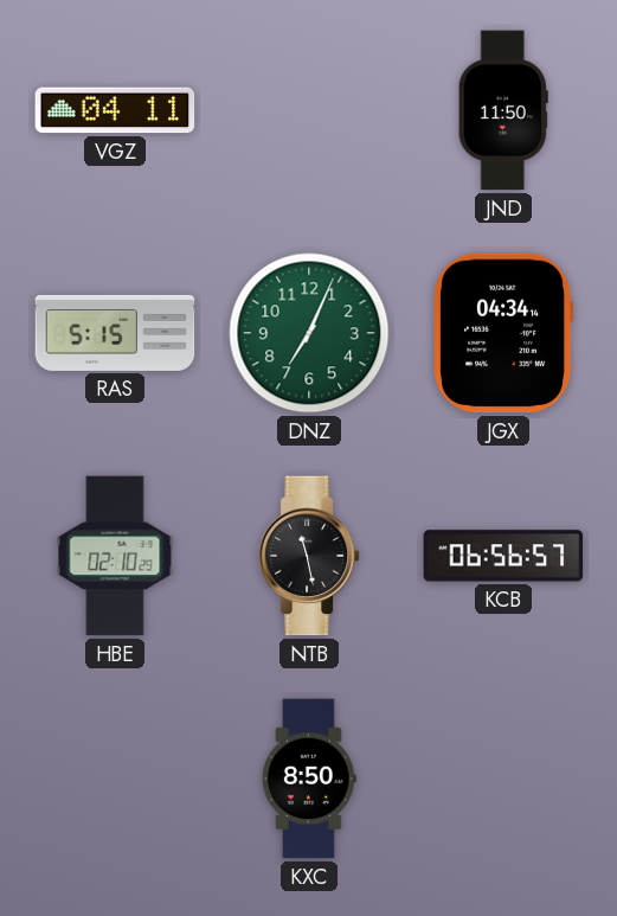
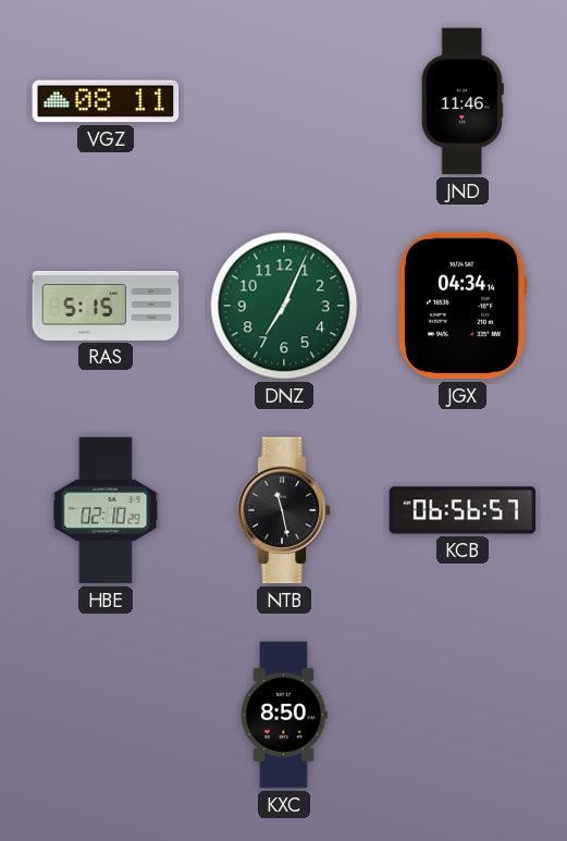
VGZ: 04:11 -> 08:11 (106, 101)
JND: 11:50 -> 11:46 (463, 101)
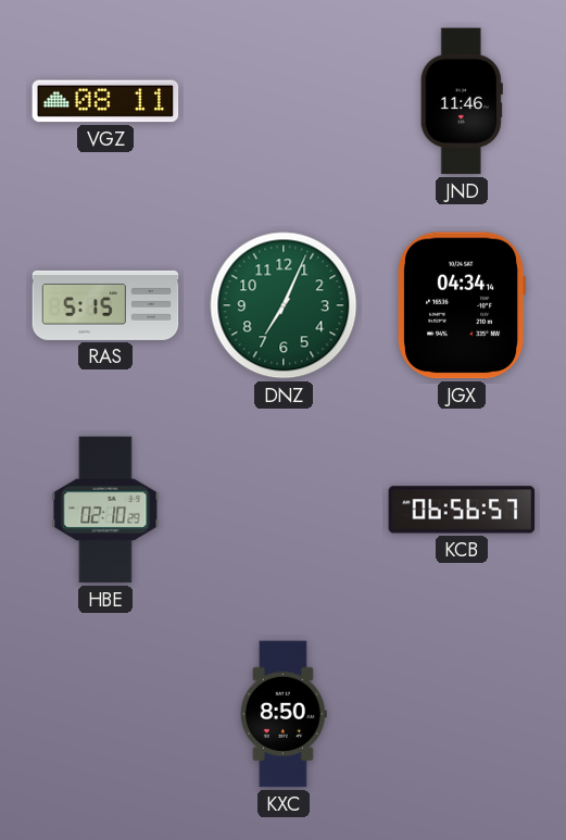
NTB: 11:28 -> none (284, 510)
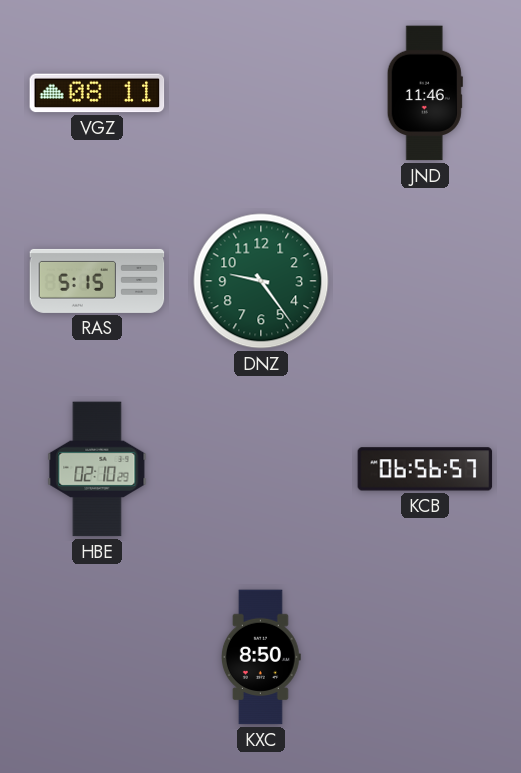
DNZ: 7:04 -> 9:24 (261, 281)
JGX: 04:34 -> none (462, 305)
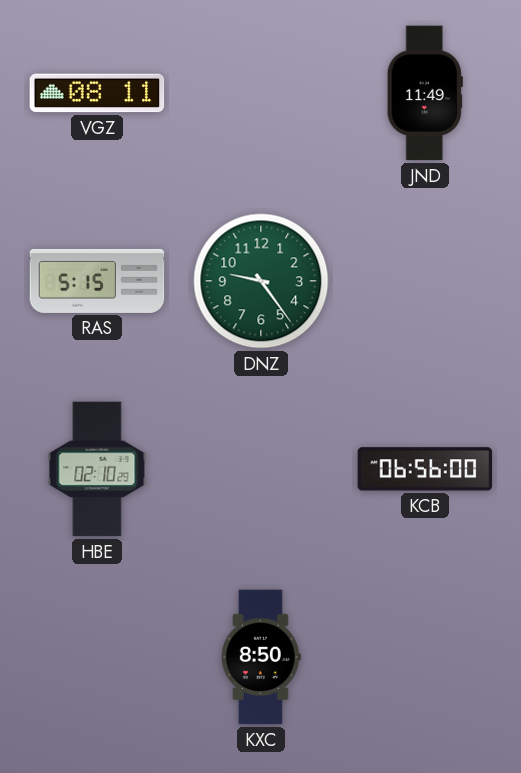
JND: 11:46 -> 11:49 (425, 93)
KCB: 06:56:57 -> 06:56:00 (425, 469)
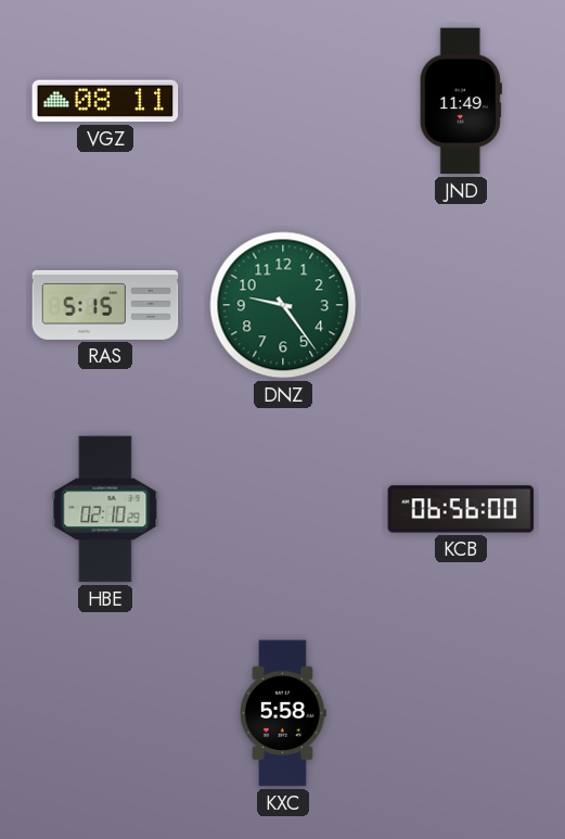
KXC: 8:50 -> 5:58 (283, 713)
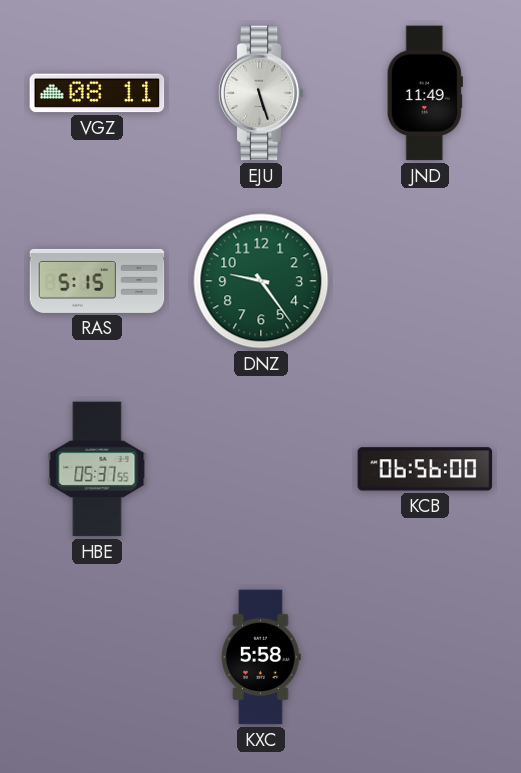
EJU: none -> 5:27 (261, 93)
HBE: 02:10 -> 05:37 (97, 469)
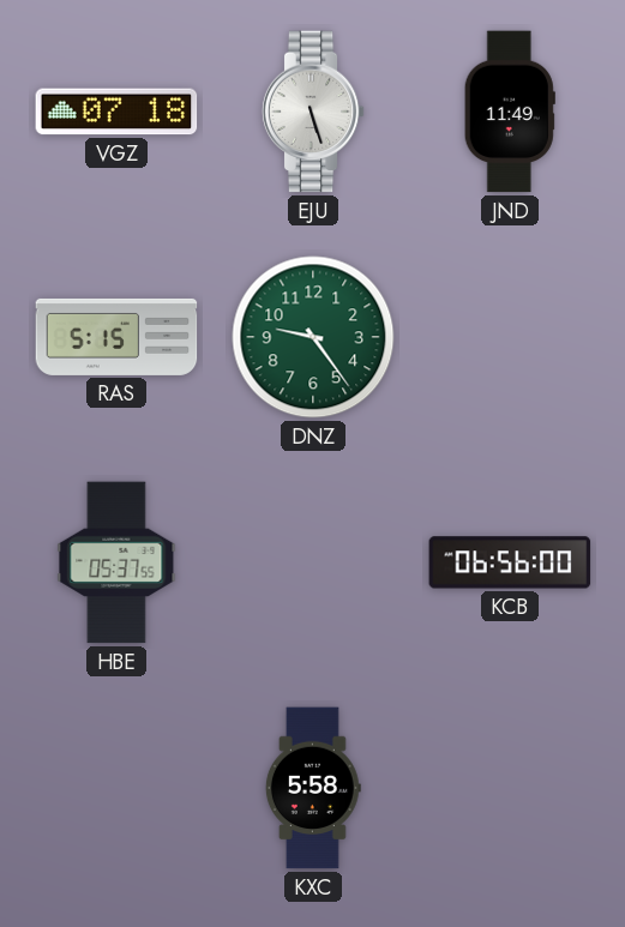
VGZ: 08:11 -> 07:18 (116, 112)
